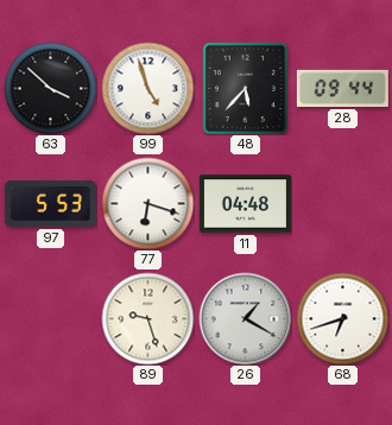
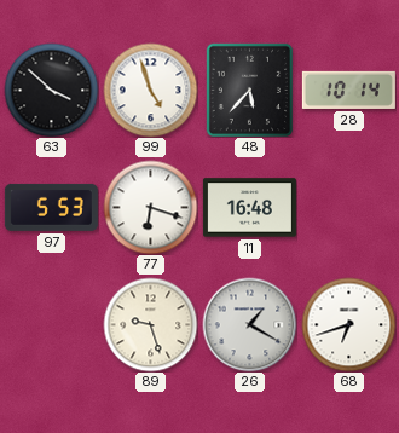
28: 09:44 -> 10:14 (348, 90)
11: 04:48 -> 16:48 (249, 208)
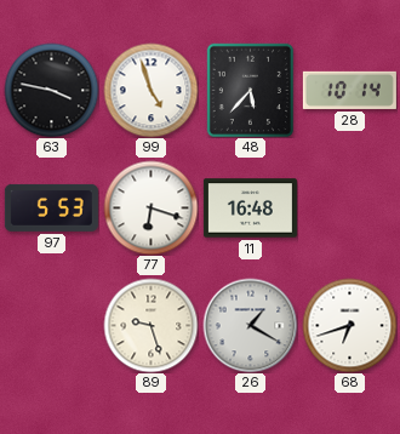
63: 3:52 -> 3:47 (51, 90)
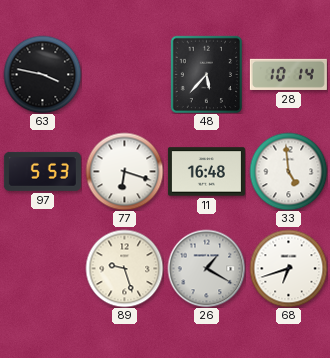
99: 4:57 -> none (150, 90)
33: none -> 4:59 (288, 171)
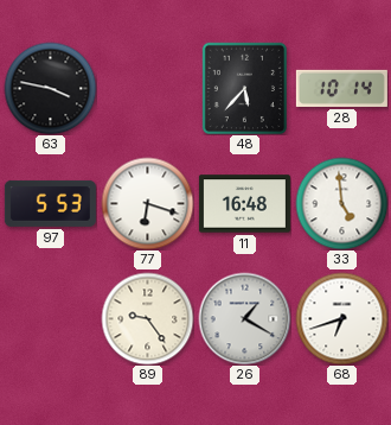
89: 9:27 -> 9:24 (147, 318)
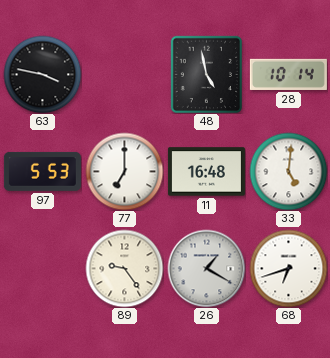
48: 5:37 -> 4:58 (206, 74)
77: 6:18 -> 7:00 (124, 171)
33: 4:59 -> 5:01 (288, 171)
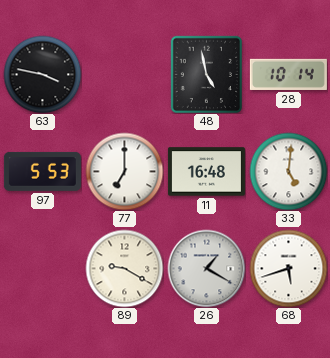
89: 9:24 -> 9:20 (124, 268)
68: 6:42 -> 5:42 (288, 268)
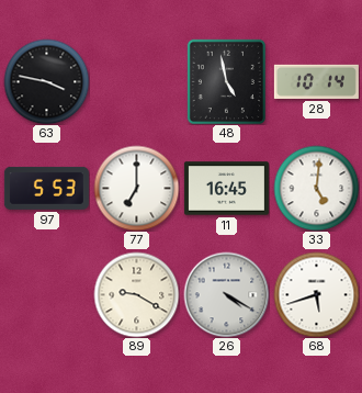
11: 16:48 -> 16:45 (226, 189)
26: 1:20 -> 4:20 (226, 294)
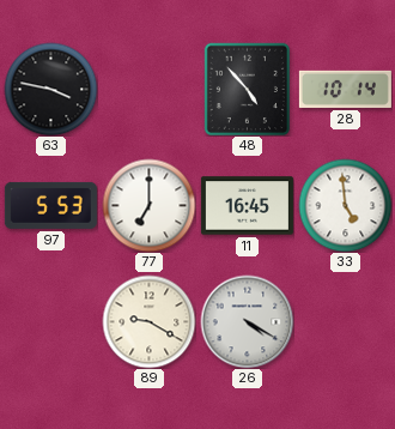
48: 4:58 -> 4:53 (247, 89)
33: 5:01 -> 4:59 (345, 205)
68: 5:42 -> none (316, 294)
